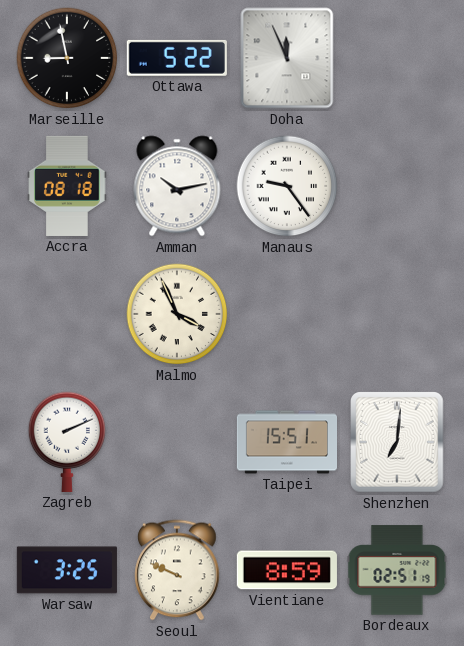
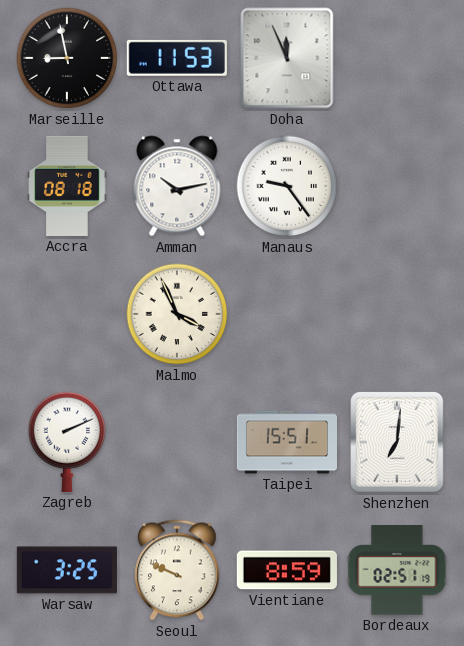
Ottawa: 5:22 -> 11:53 (177, 58)
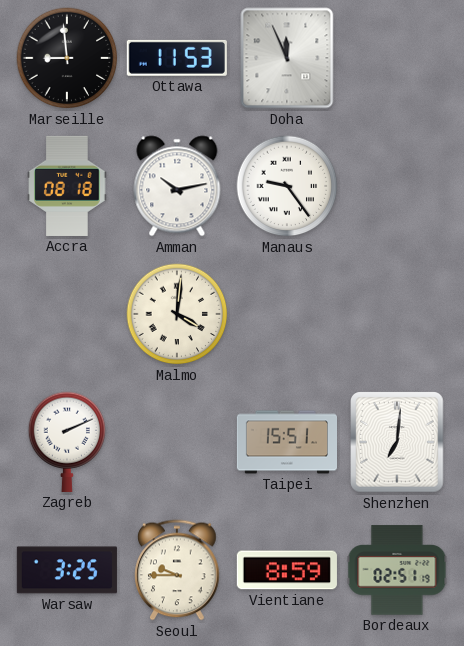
Marseille: 8:58 -> 8:59 (67, 58)
Malmo: 3:56 -> 4:01 (177, 314)
Seoul: 9:49 -> 9:45 (177, 570)
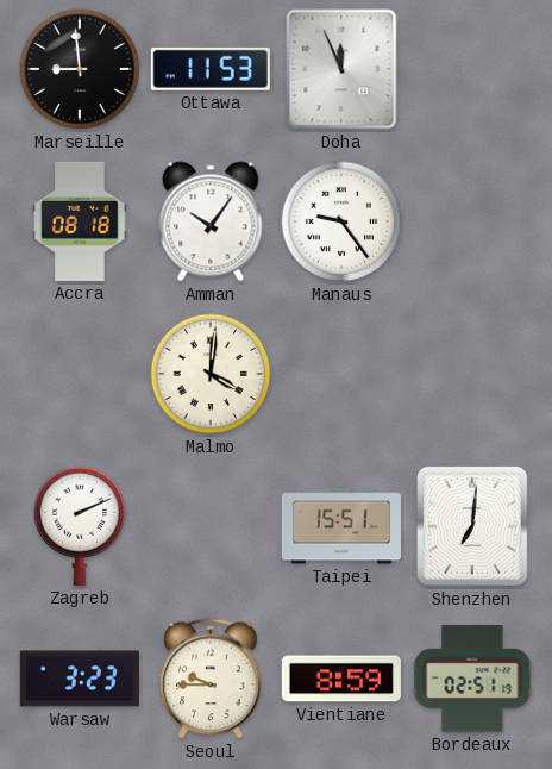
Amman: 10:13 -> 10:06 (211, 221)
Warsaw: 3:25 -> 3:23 (80, 679)
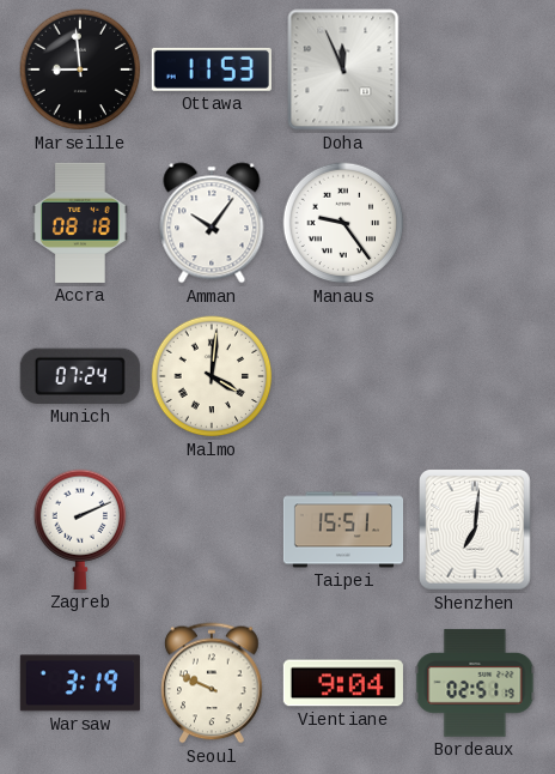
Munich: none -> 07:24 (80, 376)
Warsaw: 3:23 -> 3:19 (80, 683)
Seoul: 9:45 -> 9:49 (212, 683)
Vientiane: 8:59 -> 9:04 (343, 683)
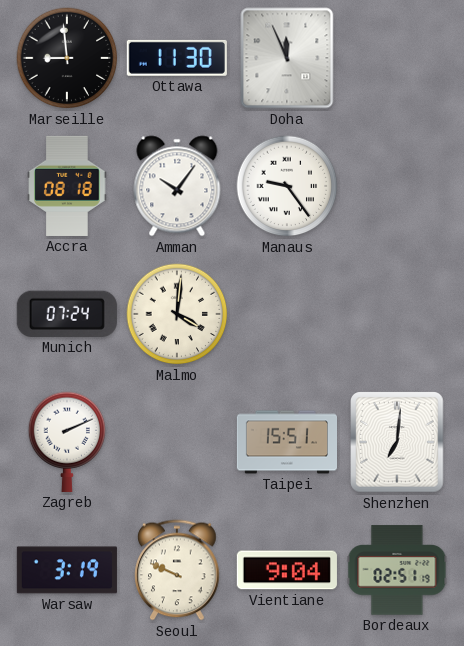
Ottawa: 11:53 -> 11:30 (177, 58)
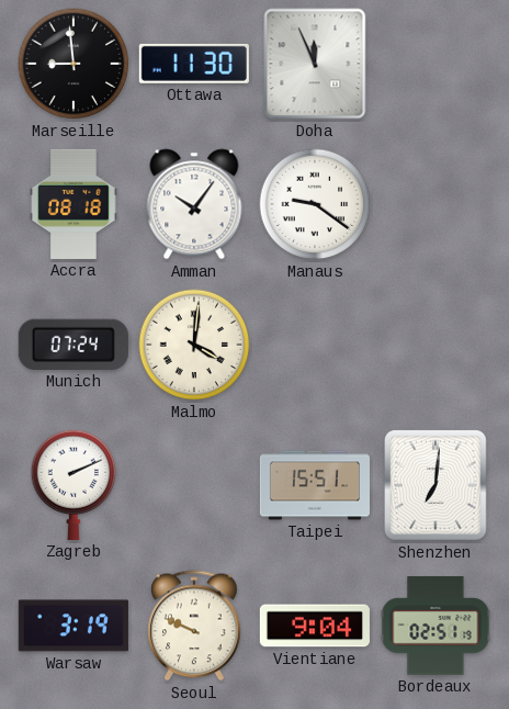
Manaus: 9:24 -> 9:21 (315, 204)
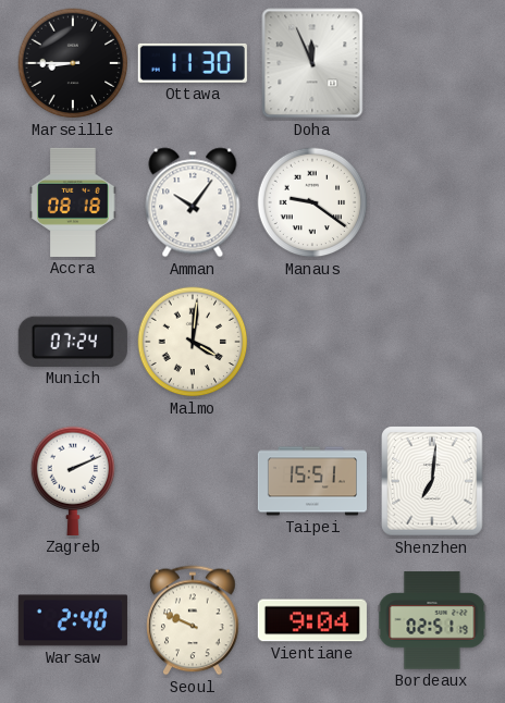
Marseille: 8:59 -> 8:45 (73, 63)
Warsaw: 3:19 -> 2:40 (73, 620)
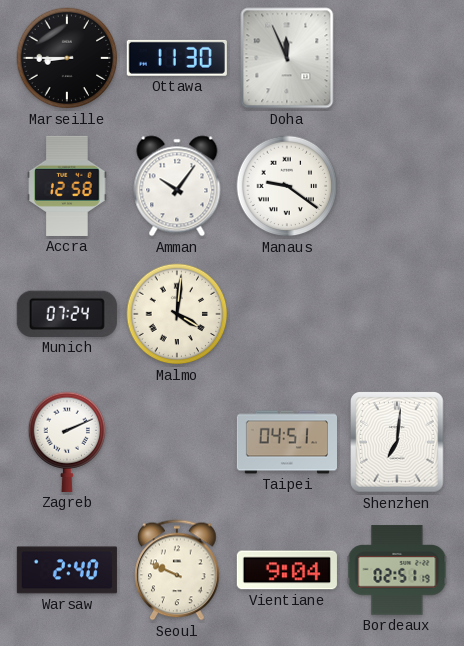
Accra: 08:18 -> 12:58 (67, 186)
Taipei: 15:51 -> 04:51 (286, 442)
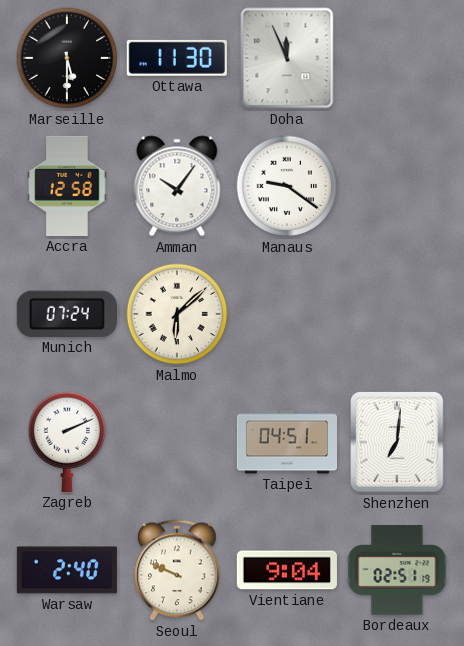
Marseille: 8:45 -> 5:30 (67, 58)
Malmo: 4:01 -> 6:08 (177, 314)
